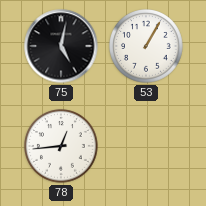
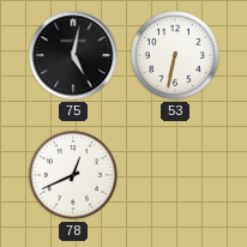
53: 1:05 -> 6:32 (176, 56)
78: 12:44 -> 12:41 (74, 176)
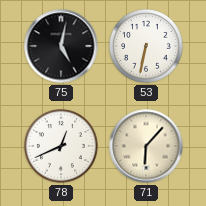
71: none -> 6:07 (146, 146)
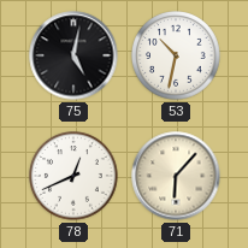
53: 6:32 -> 10:32 (177, 57)
